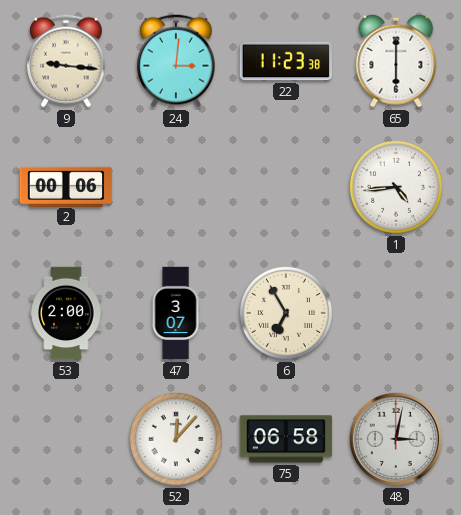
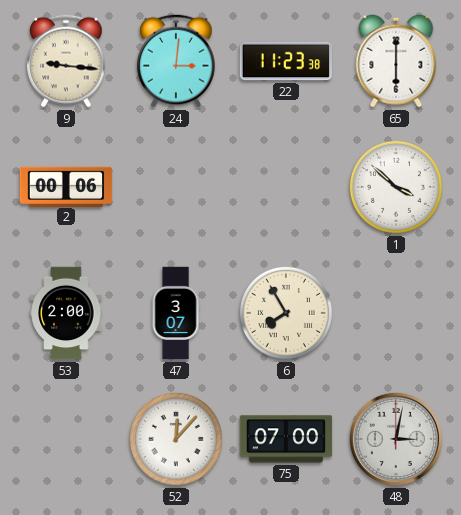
1: 4:44 -> 3:52 (396, 187)
6: 6:55 -> 7:55 (286, 313)
75: 06:58 -> 07:00 (286, 439)
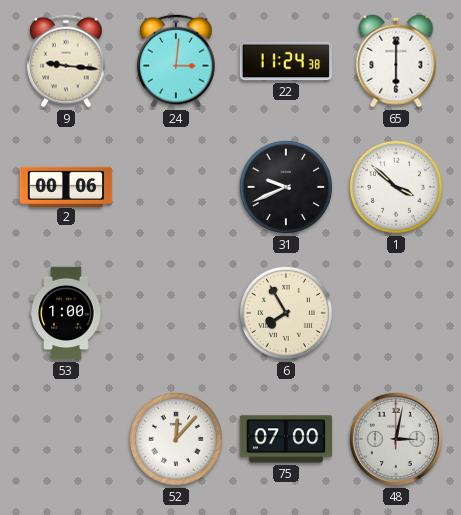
22: 11:23 -> 11:24 (286, 61)
31: none -> 9:41 (286, 187)
53: 2:00 -> 1:00 (66, 313)
47: 3:07 -> none (176, 313)
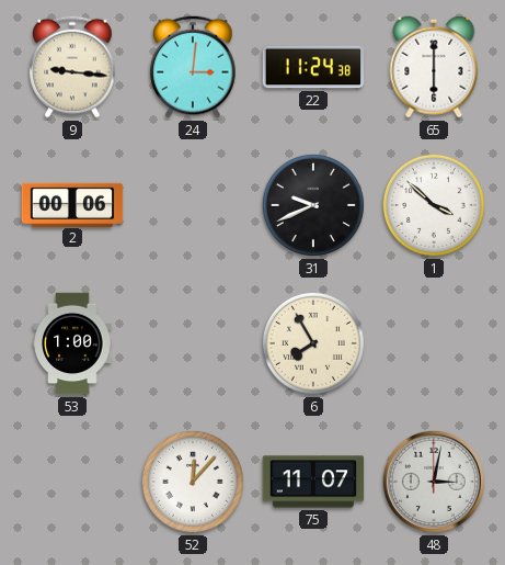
75: 07:00 -> 11:07 (313, 482)
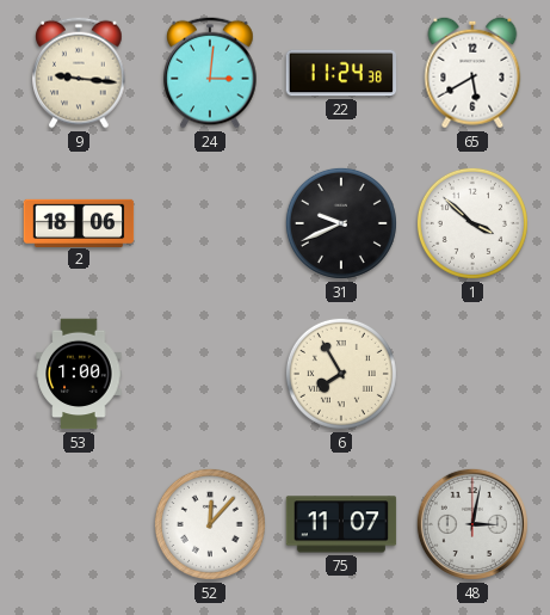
65: 6:00 -> 5:40 (472, 73)
2: 00:06 -> 18:06 (79, 222)
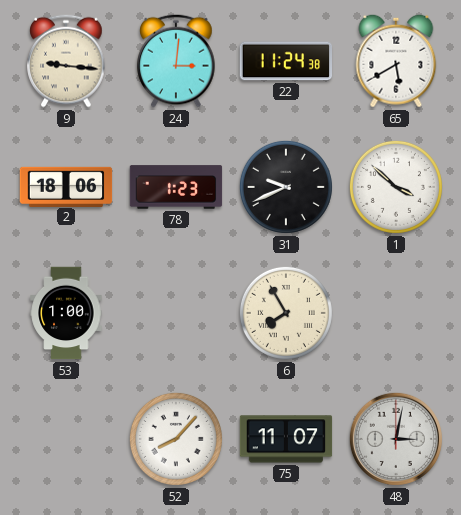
78: none -> 1:23 (176, 187)
52: 12:07 -> 8:07 (176, 439)
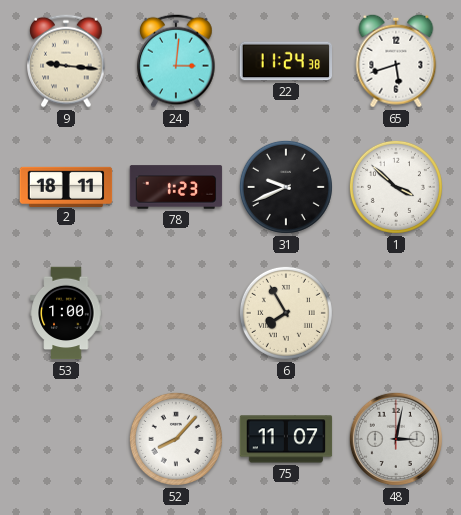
65: 5:40 -> 5:42 (396, 61)
2: 18:06 -> 18:11 (66, 186)
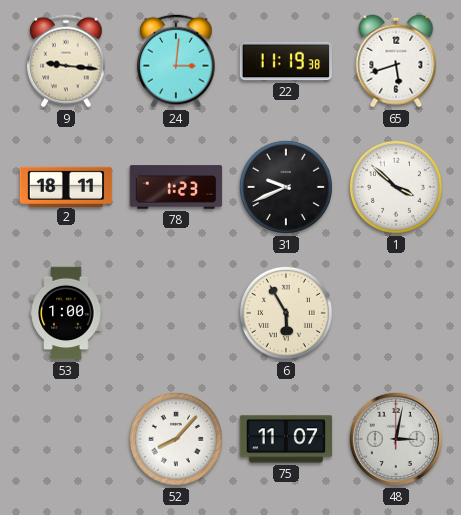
22: 11:24 -> 11:19 (286, 61)
6: 7:55 -> 5:55 (286, 313)
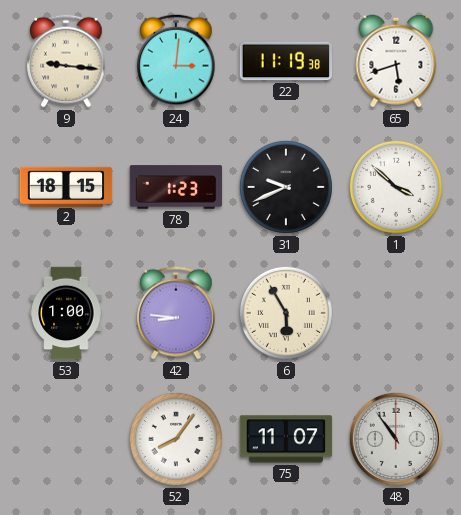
2: 18:11 -> 18:15 (66, 186)
42: none -> 8:46 (176, 313)
52: 8:07 -> 8:06 (176, 439)
48: 3:02 -> 10:54 (396, 439)
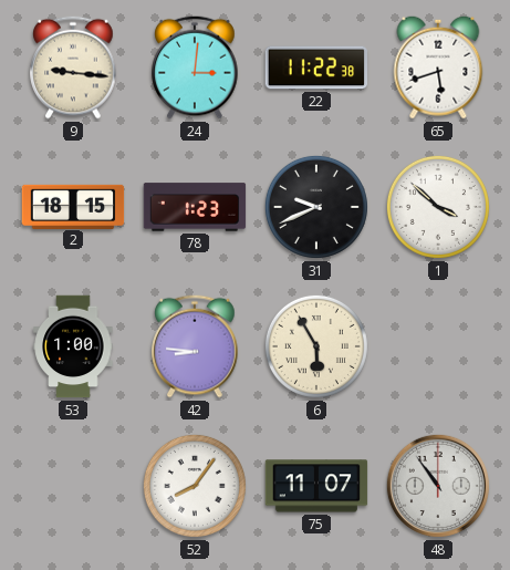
22: 11:19 -> 11:22 (316, 68)
